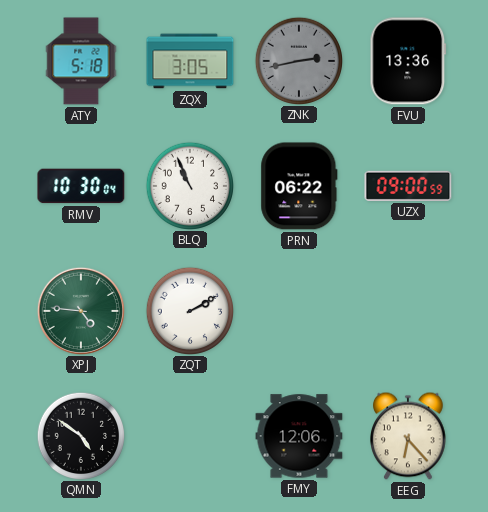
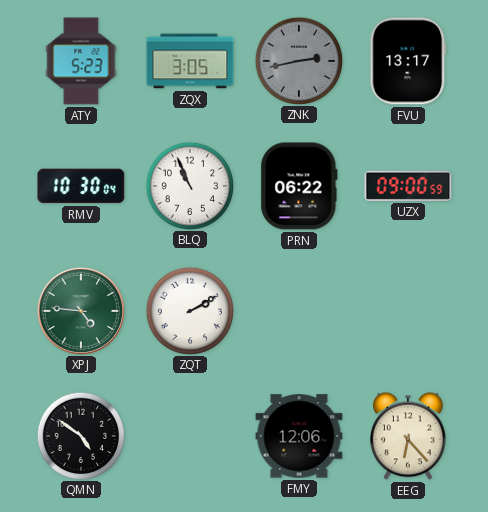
ATY: 5:18 -> 5:23 (81, 61)
FVU: 13:36 -> 13:17 (408, 61)
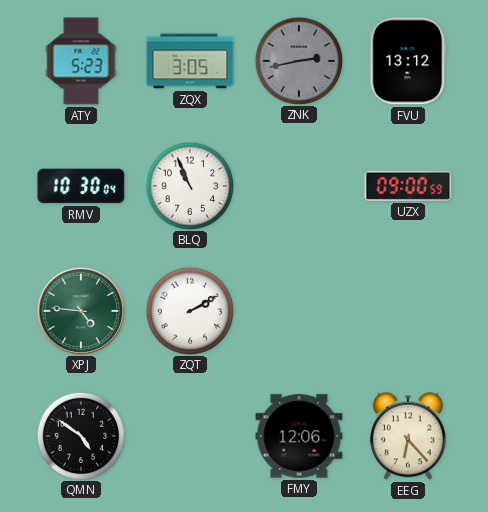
FVU: 13:17 -> 13:12 (408, 61)
PRN: 06:22 -> none (299, 186)
